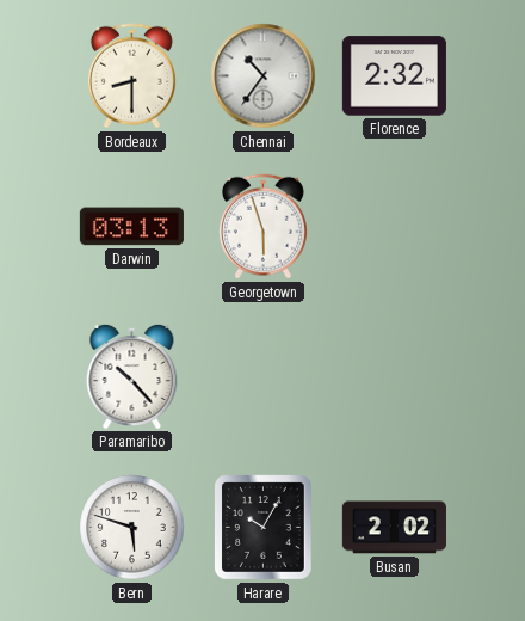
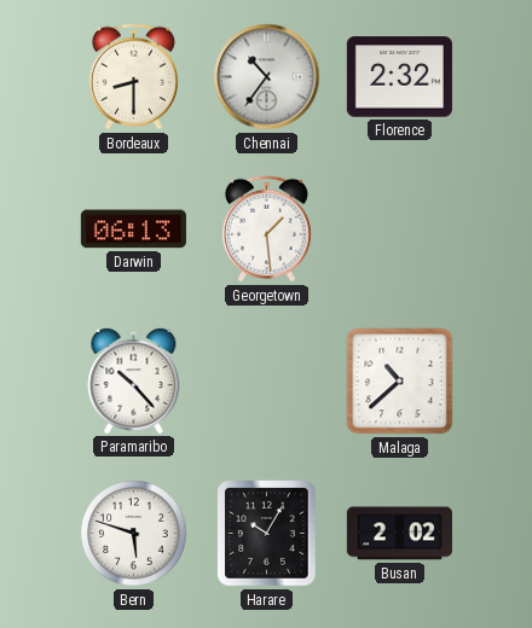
Darwin: 03:13 -> 06:13 (133, 229)
Georgetown: 5:57 -> 1:29 (266, 229)
Malaga: none -> 10:38 (400, 382)
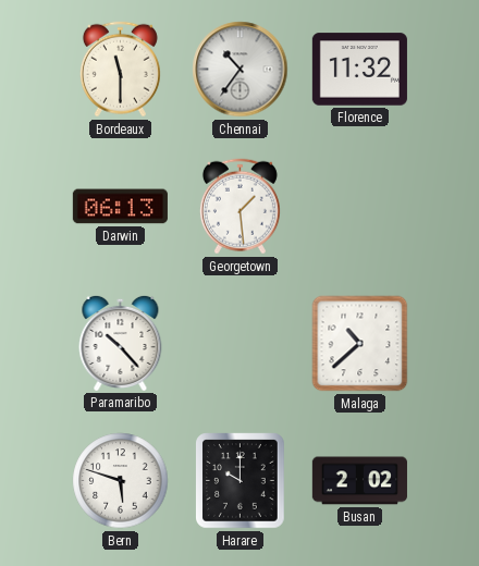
Bordeaux: 8:30 -> 11:30 (120, 70)
Florence: 2:32 -> 11:32 (359, 70)
Harare: 10:05 -> 10:00 (241, 481)
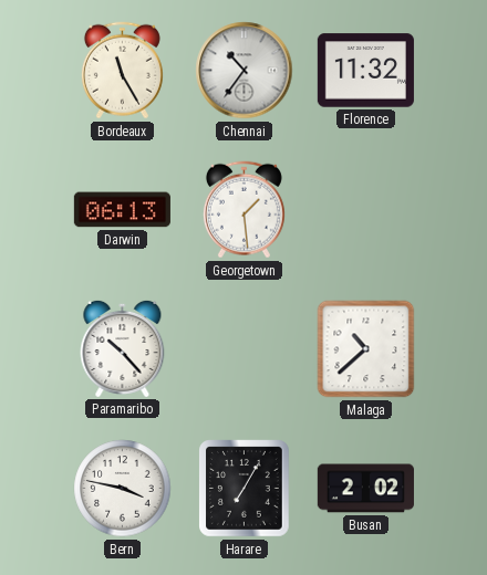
Bordeaux: 11:30 -> 11:25 (122, 71)
Bern: 5:48 -> 3:47 (123, 489)
Harare: 10:00 -> 7:05 (245, 489)
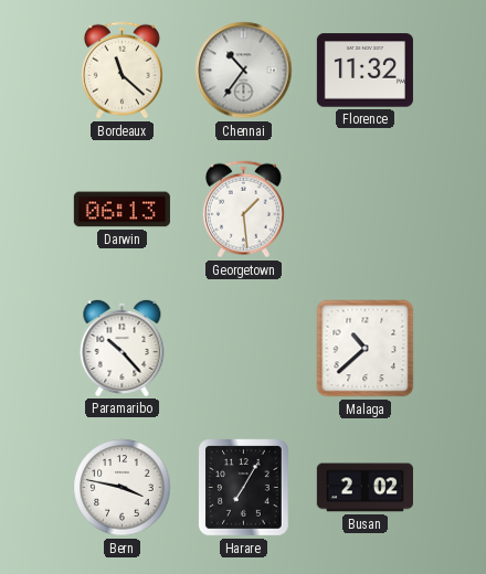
Bordeaux: 11:25 -> 11:22 (121, 71)
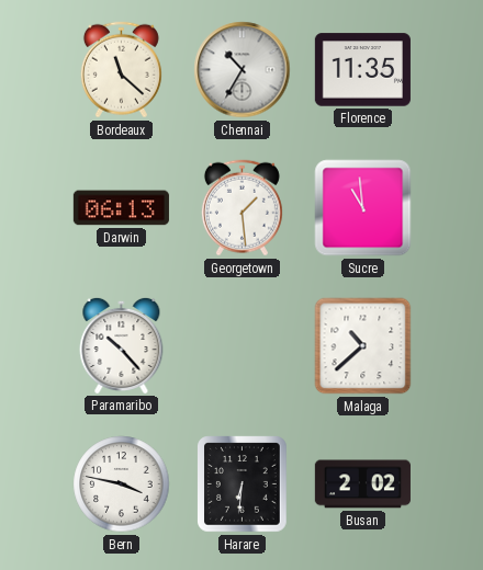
Chennai: 10:36 -> 10:35 (243, 70)
Florence: 11:32 -> 11:35 (362, 70)
Sucre: none -> 10:59 (363, 208)
Harare: 7:05 -> 6:31 (243, 485)
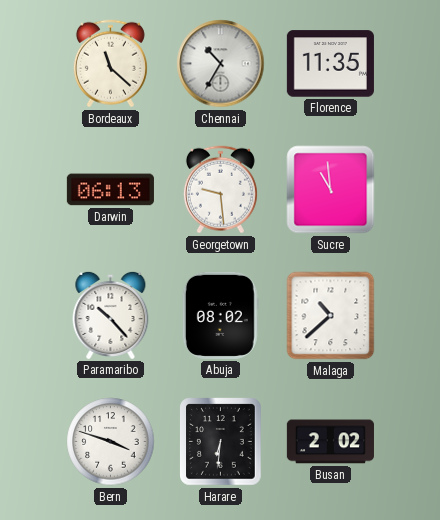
Georgetown: 1:29 -> 9:29 (220, 190)
Abuja: none -> 08:02 (220, 315)
Bern: 3:47 -> 3:48 (111, 442)
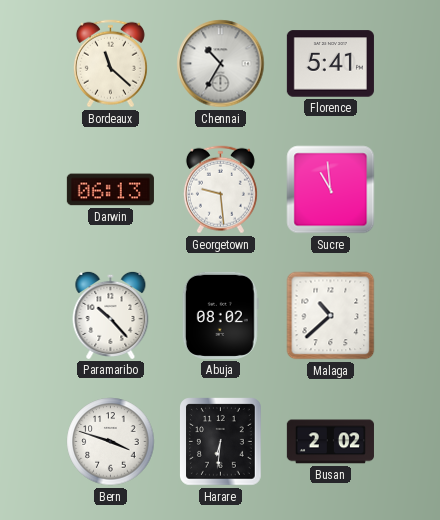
Florence: 11:35 -> 5:41 (330, 64)
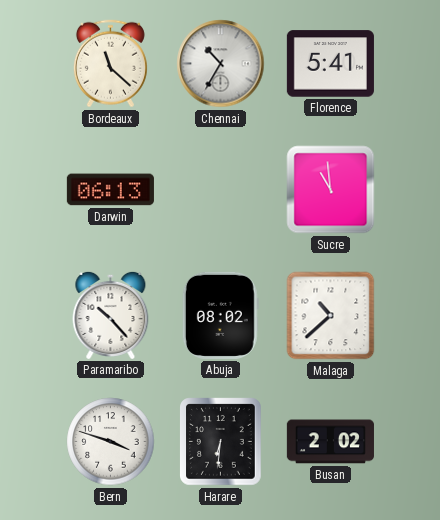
Georgetown: 9:29 -> none (220, 190)
